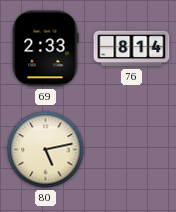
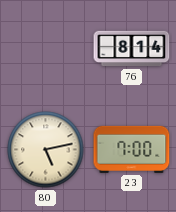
69: 2:33 -> none (45, 49)
23: none -> 7:00 (132, 149)
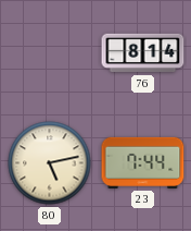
23: 7:00 -> 7:44 (143, 162)
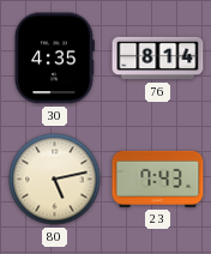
30: none -> 4:35 (54, 59)
23: 7:44 -> 7:43 (158, 179)
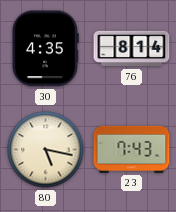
80: 5:13 -> 5:17 (46, 150)
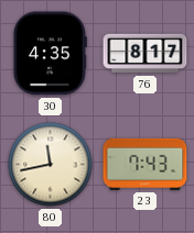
76: 8:14 -> 8:17 (145, 54)
80: 5:17 -> 11:43 (51, 165)
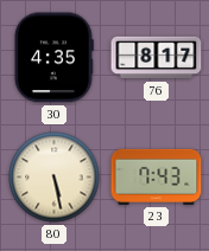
80: 11:43 -> 5:28 (55, 178)
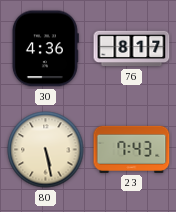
30: 4:35 -> 4:36 (45, 49)
